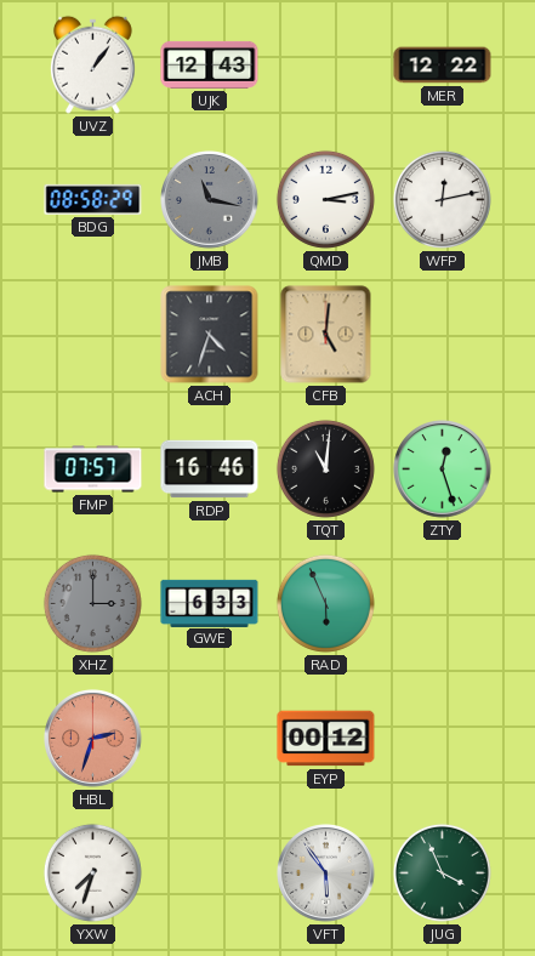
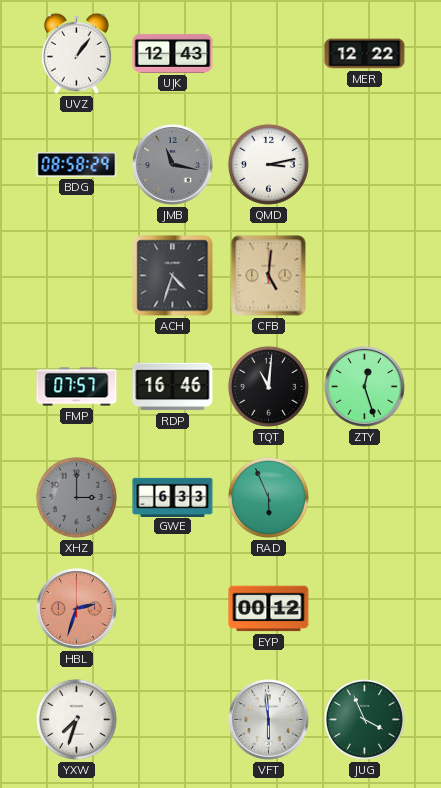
WFP: 12:13 -> none (442, 199)
VFT: 5:54 -> 5:59 (269, 720)
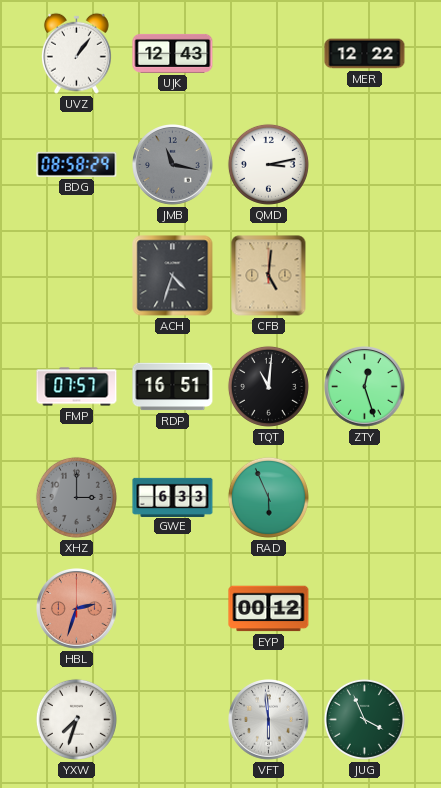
RDP: 16:46 -> 16:51 (173, 387)
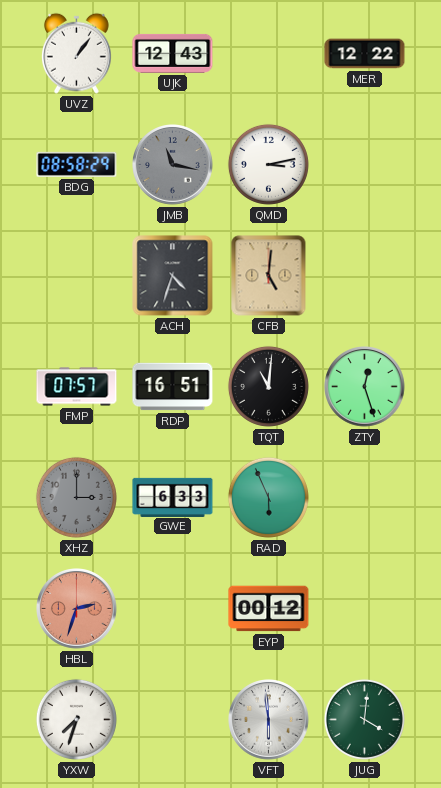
JUG: 3:56 -> 4:01 (364, 719)
